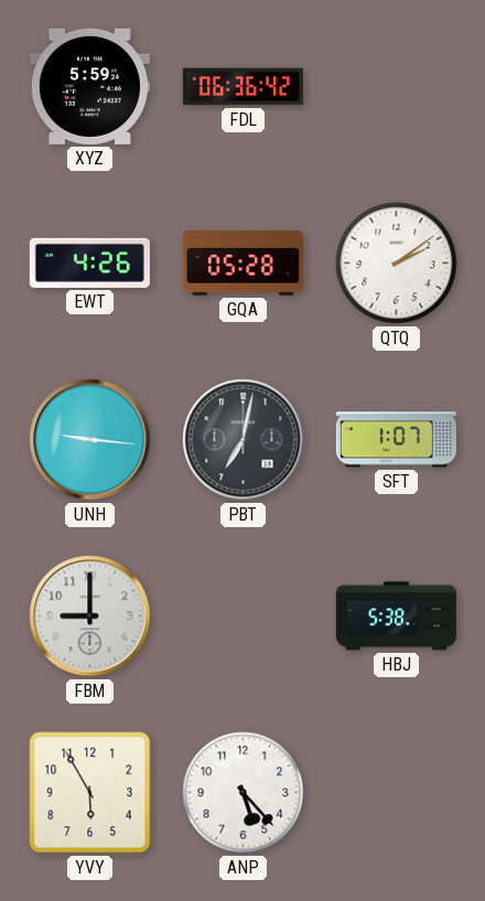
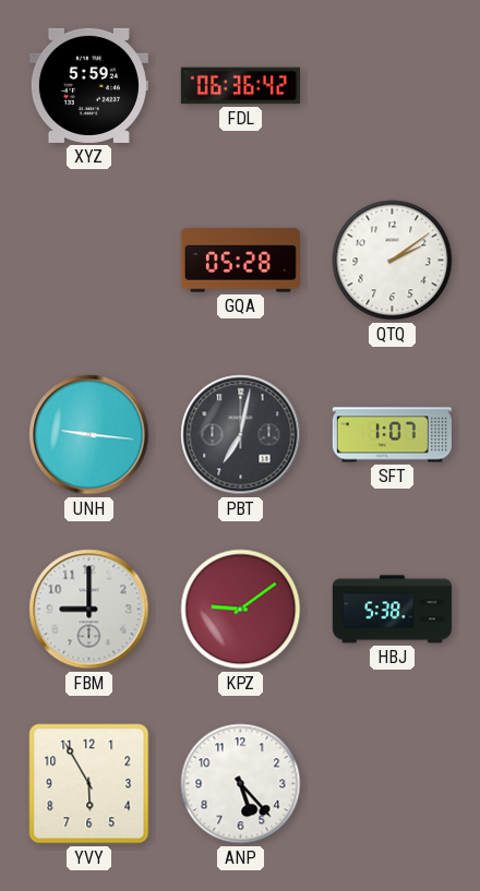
EWT: 4:26 -> none (89, 262)
KPZ: none -> 9:09 (241, 610)
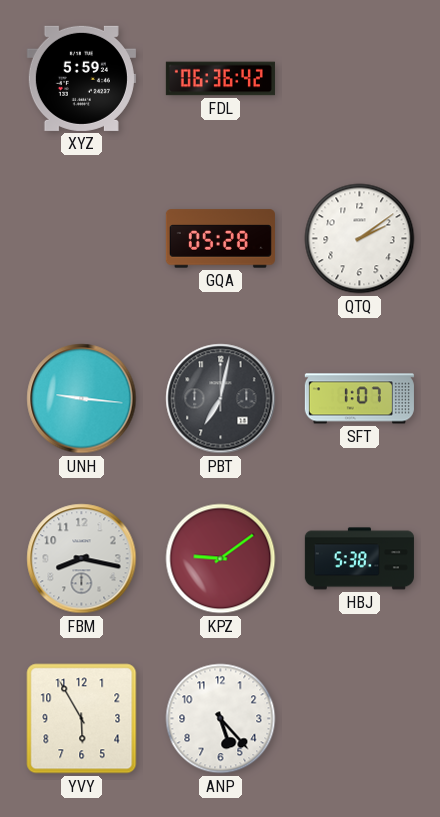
FBM: 9:00 -> 8:17 (82, 559)
